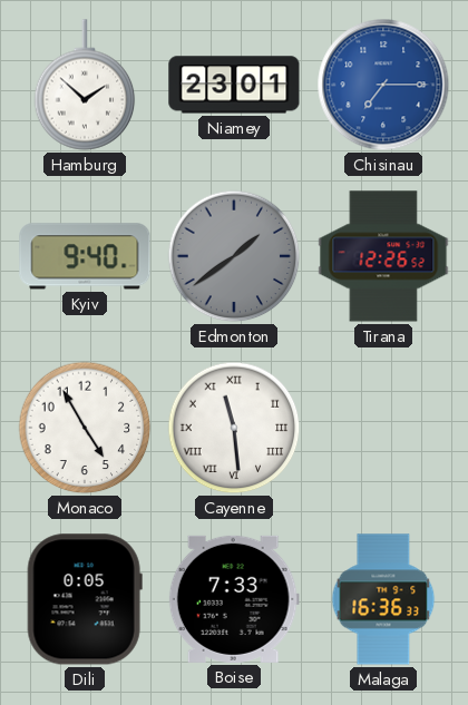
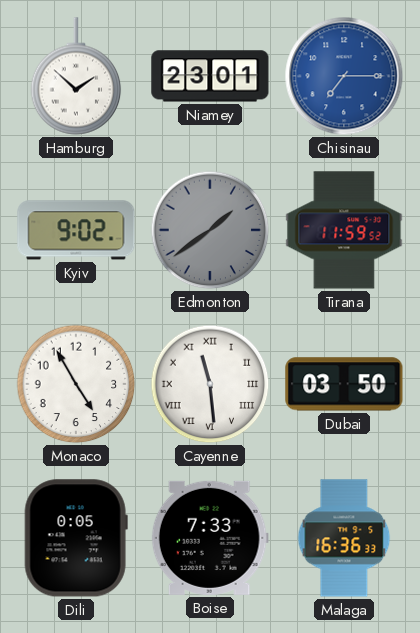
Kyiv: 9:40 -> 9:02 (76, 230)
Tirana: 12:26 -> 11:59 (344, 230)
Dubai: none -> 03:50 (344, 384)
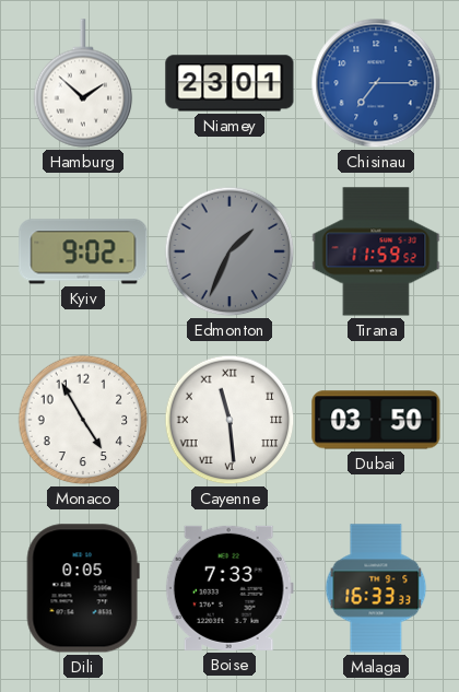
Edmonton: 1:39 -> 1:34 (229, 251)
Malaga: 16:36 -> 16:33 (376, 588)
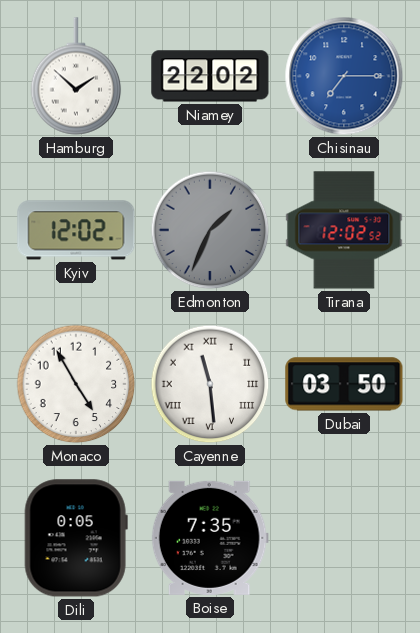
Niamey: 23:01 -> 22:02 (210, 76)
Kyiv: 9:02 -> 12:02 (76, 230)
Tirana: 11:59 -> 12:02 (344, 230)
Boise: 7:33 -> 7:35 (210, 538)
Malaga: 16:33 -> none (376, 588)
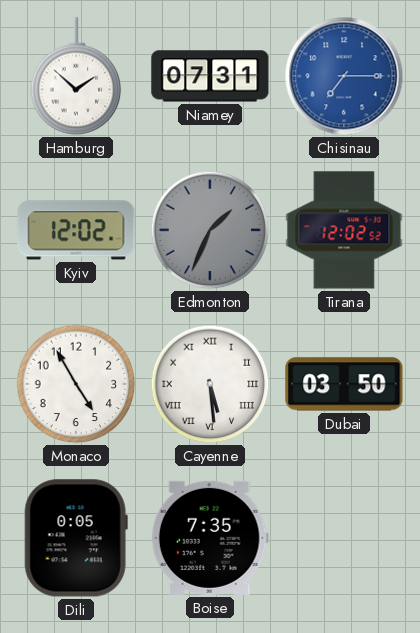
Niamey: 22:02 -> 07:31 (210, 76)
Cayenne: 11:29 -> 5:29 (210, 384)
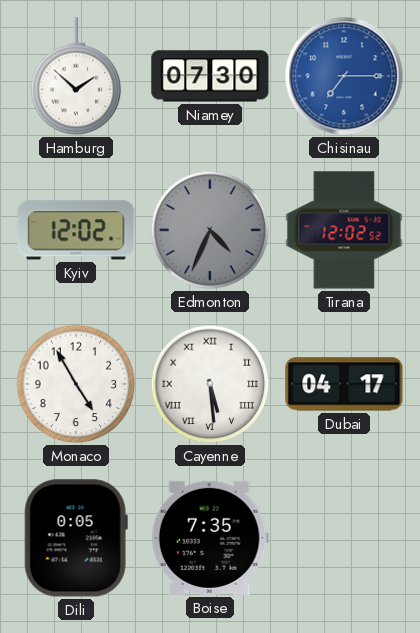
Niamey: 07:31 -> 07:30 (210, 76)
Edmonton: 1:34 -> 4:34 (210, 230)
Dubai: 03:50 -> 04:17 (344, 384)
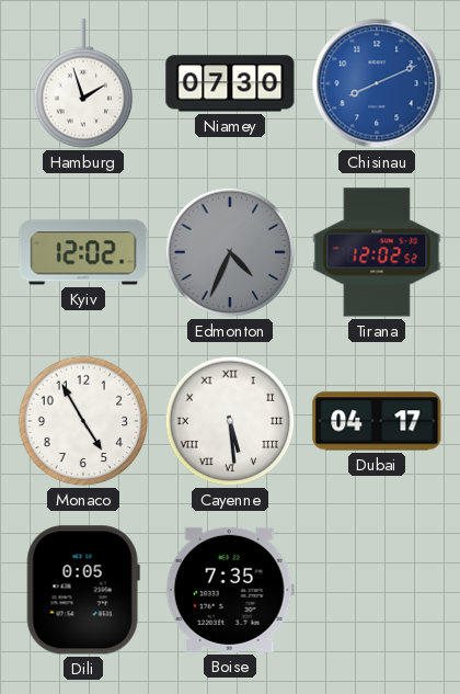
Hamburg: 1:52 -> 1:57 (83, 83)
Chisinau: 7:15 -> 8:11 (377, 83)
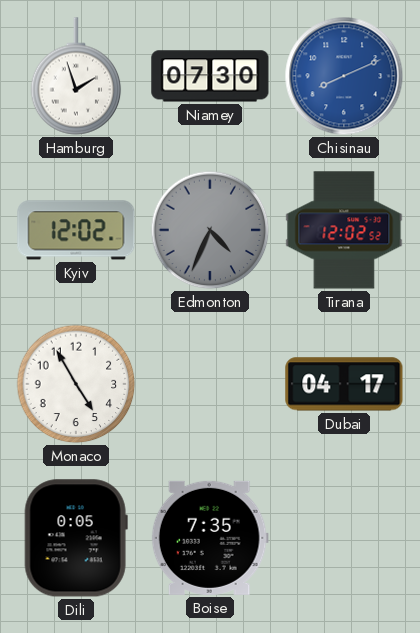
Cayenne: 5:29 -> none (230, 421)
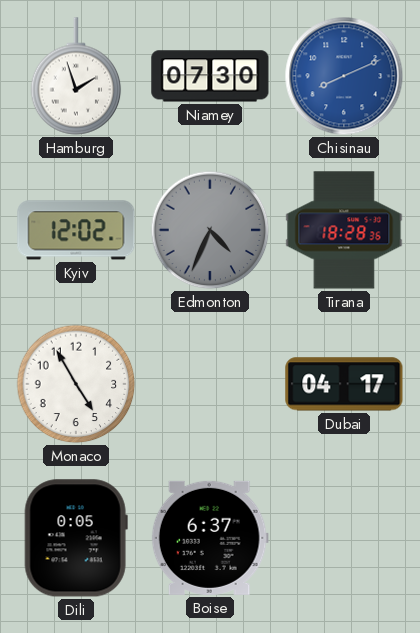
Tirana: 12:02 -> 18:28 (344, 230)
Boise: 7:35 -> 6:37 (210, 538)
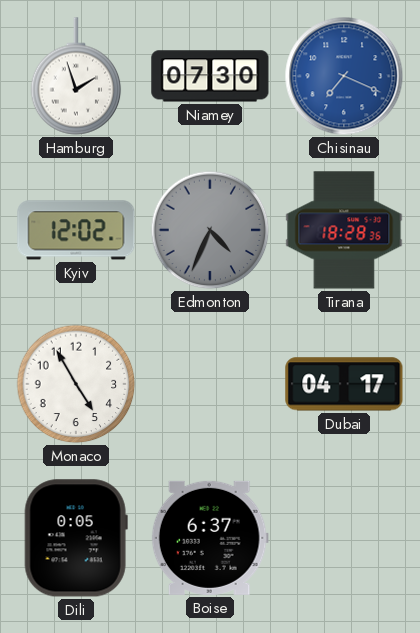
Chisinau: 8:11 -> 7:19 (344, 76)
